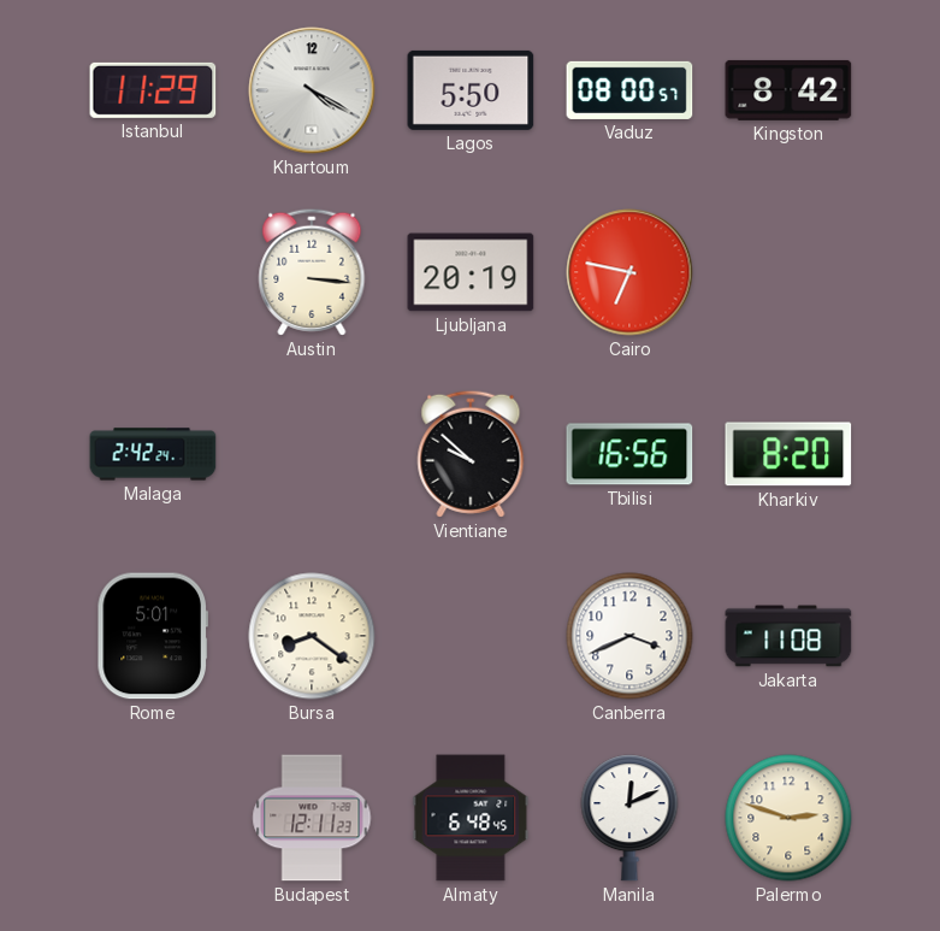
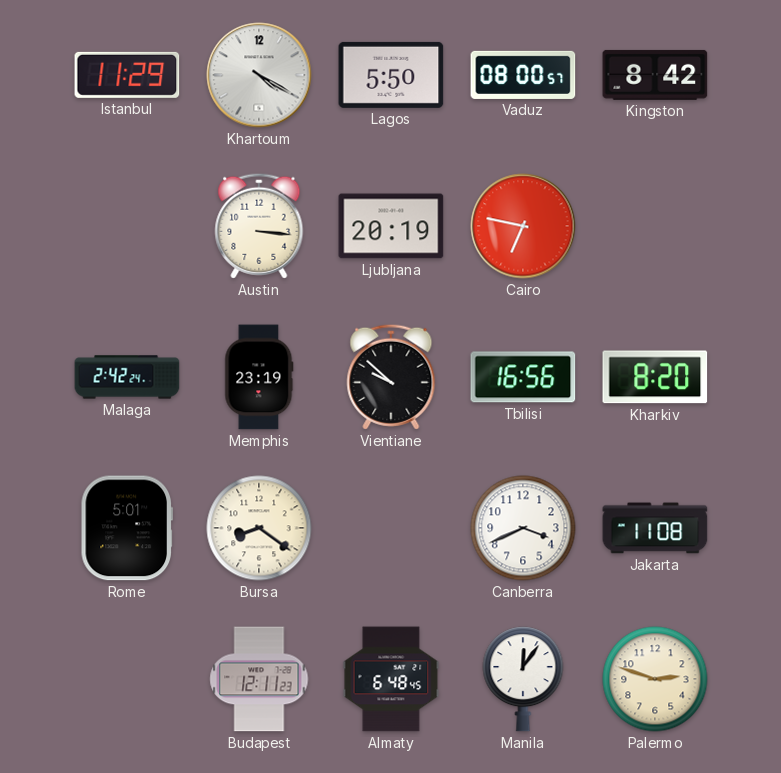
Memphis: none -> 23:19 (259, 377)
Manila: 12:11 -> 12:06 (523, 679)
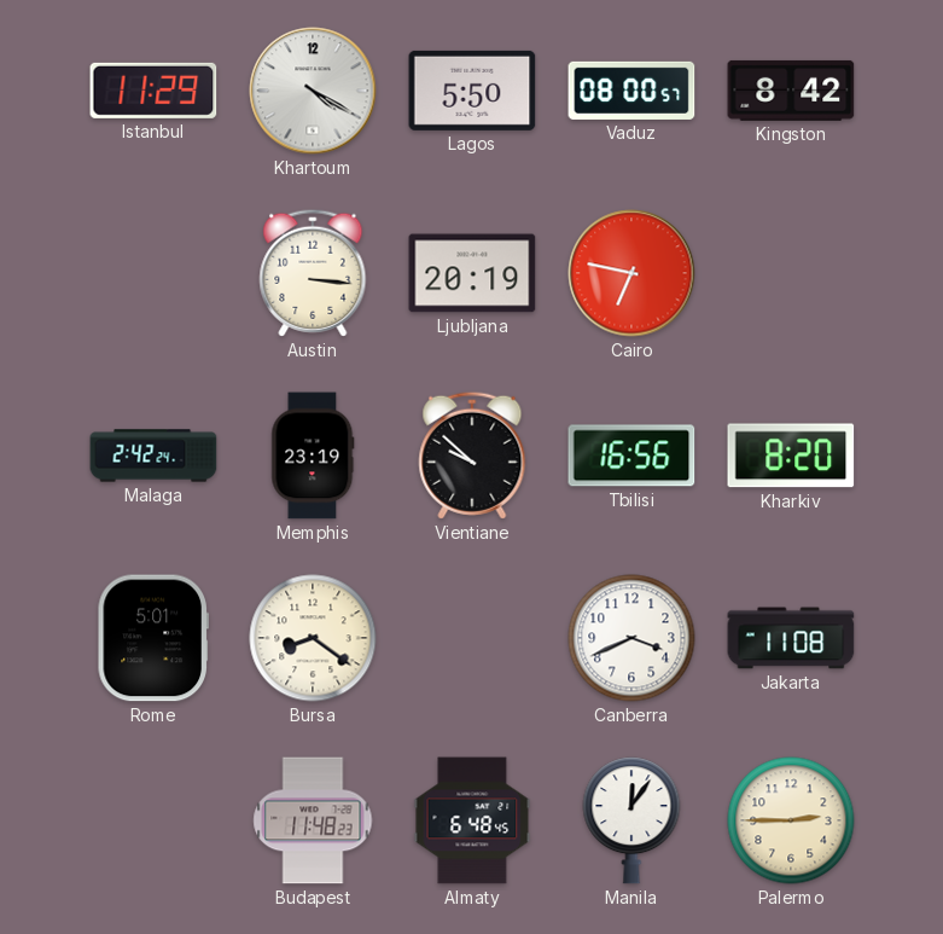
Budapest: 12:11 -> 11:48 (313, 820)
Palermo: 2:48 -> 2:45 (791, 820)
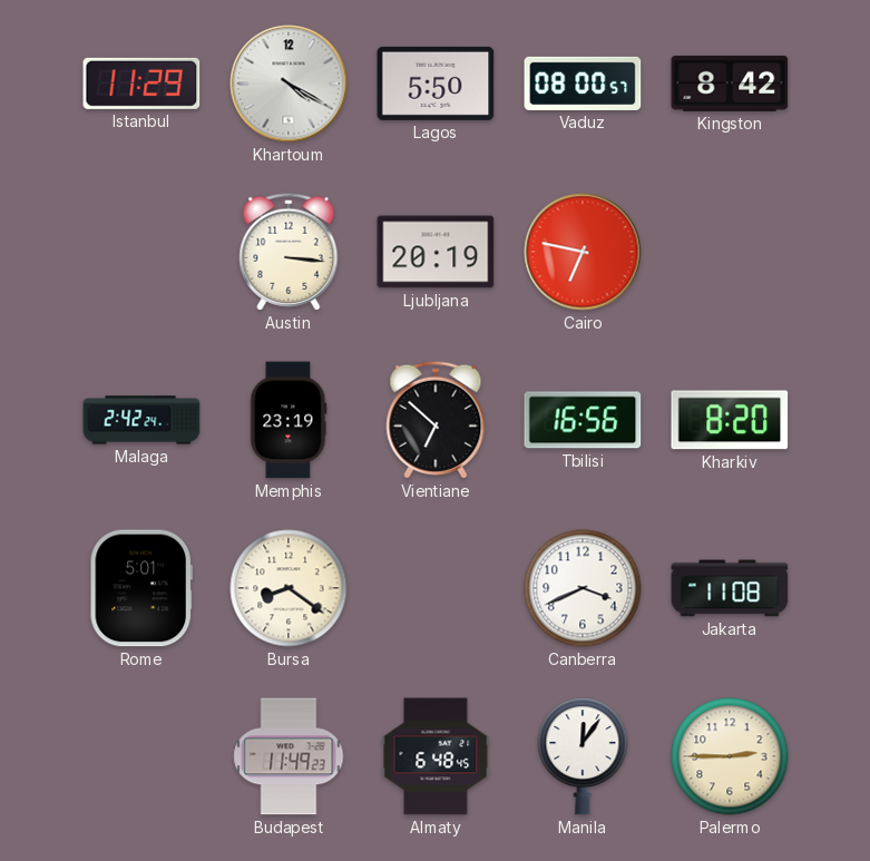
Vientiane: 9:52 -> 6:52 (436, 420)
Budapest: 11:48 -> 11:49 (289, 756)
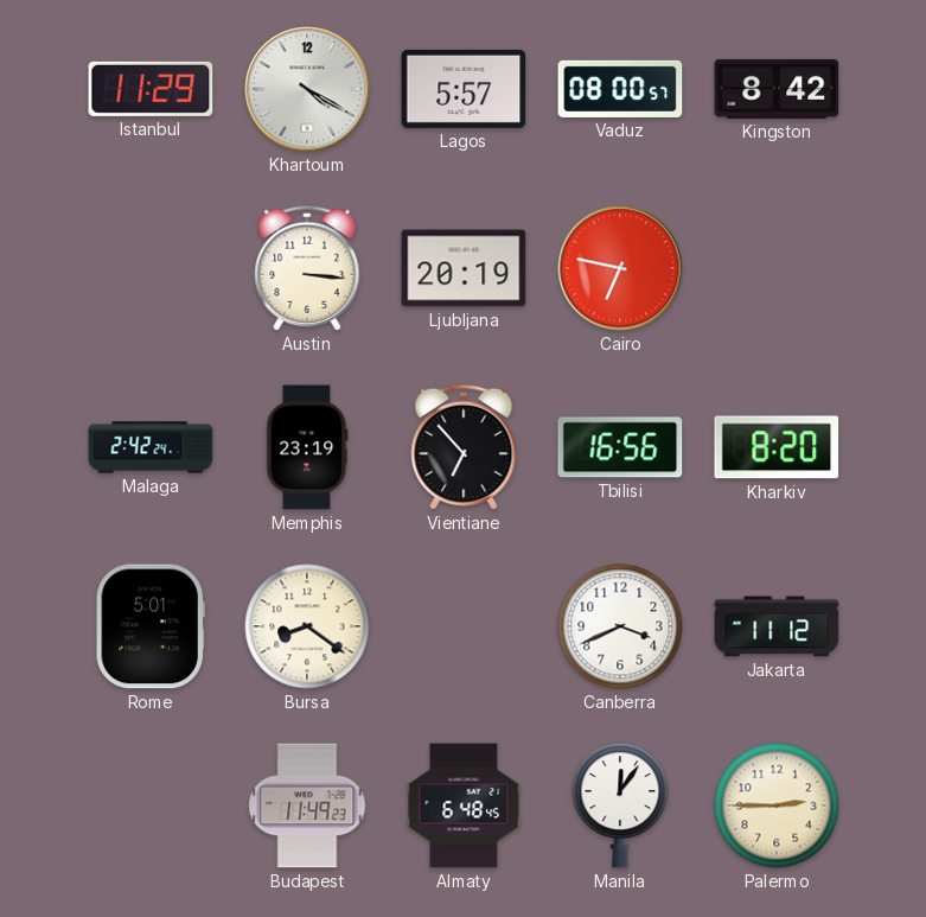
Lagos: 5:50 -> 5:57 (464, 89)
Vientiane: 6:52 -> 6:53 (464, 447)
Jakarta: 11:08 -> 11:12 (777, 626)
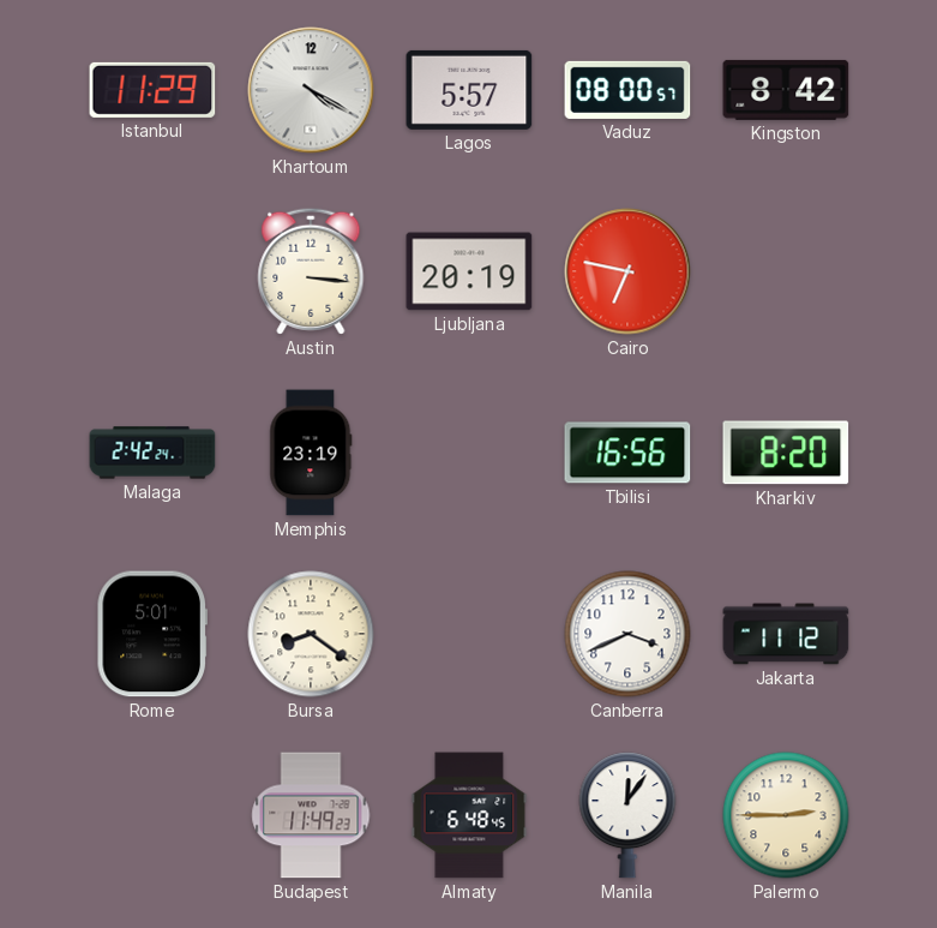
Vientiane: 6:53 -> none (464, 447)
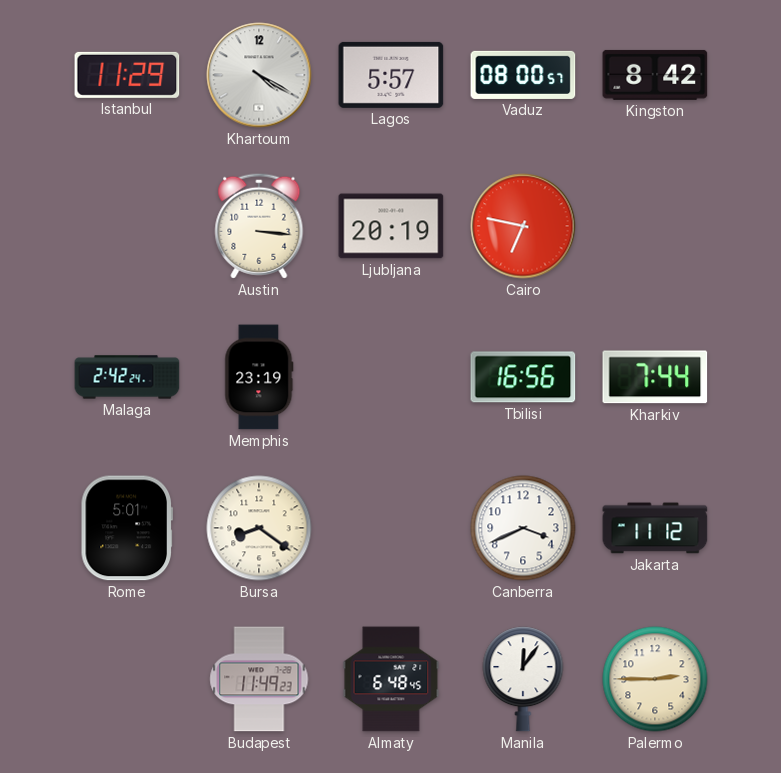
Kharkiv: 8:20 -> 7:44 (655, 377)
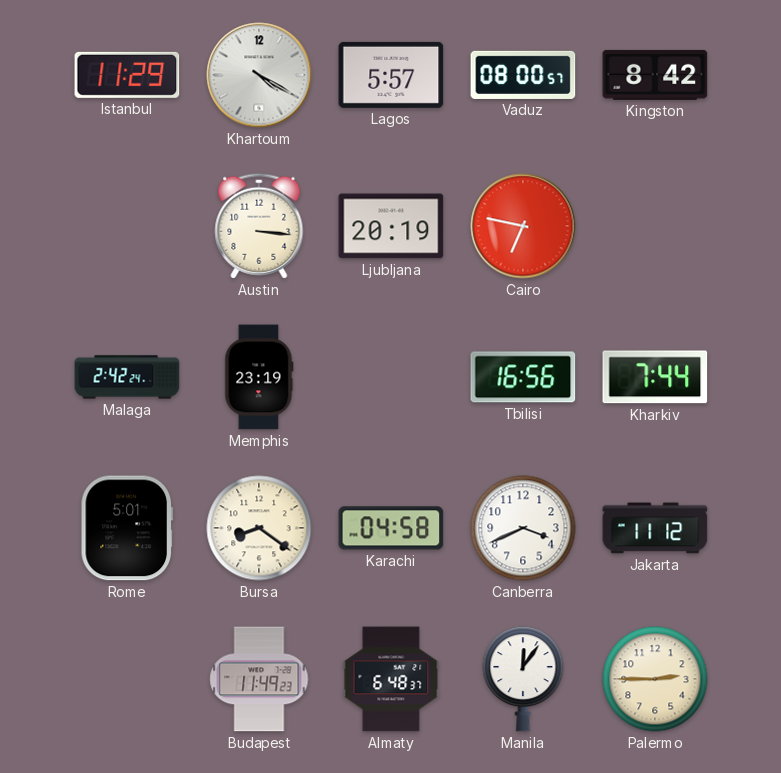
Karachi: none -> 04:58 (391, 528)
Almaty: 6:48:45 -> 6:48:37 (391, 679)
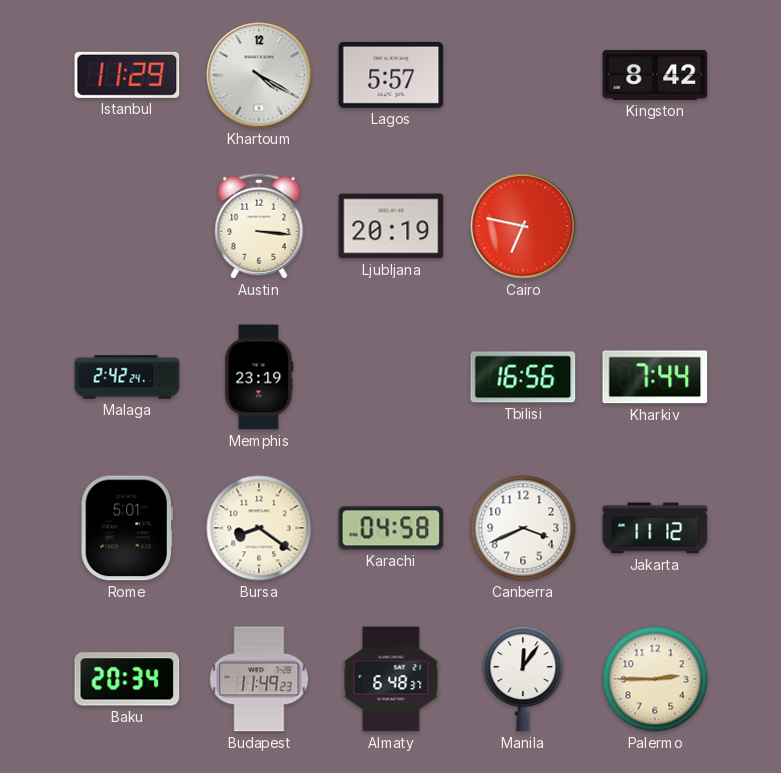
Vaduz: 08:00 -> none (523, 75)
Baku: none -> 20:34 (127, 679)
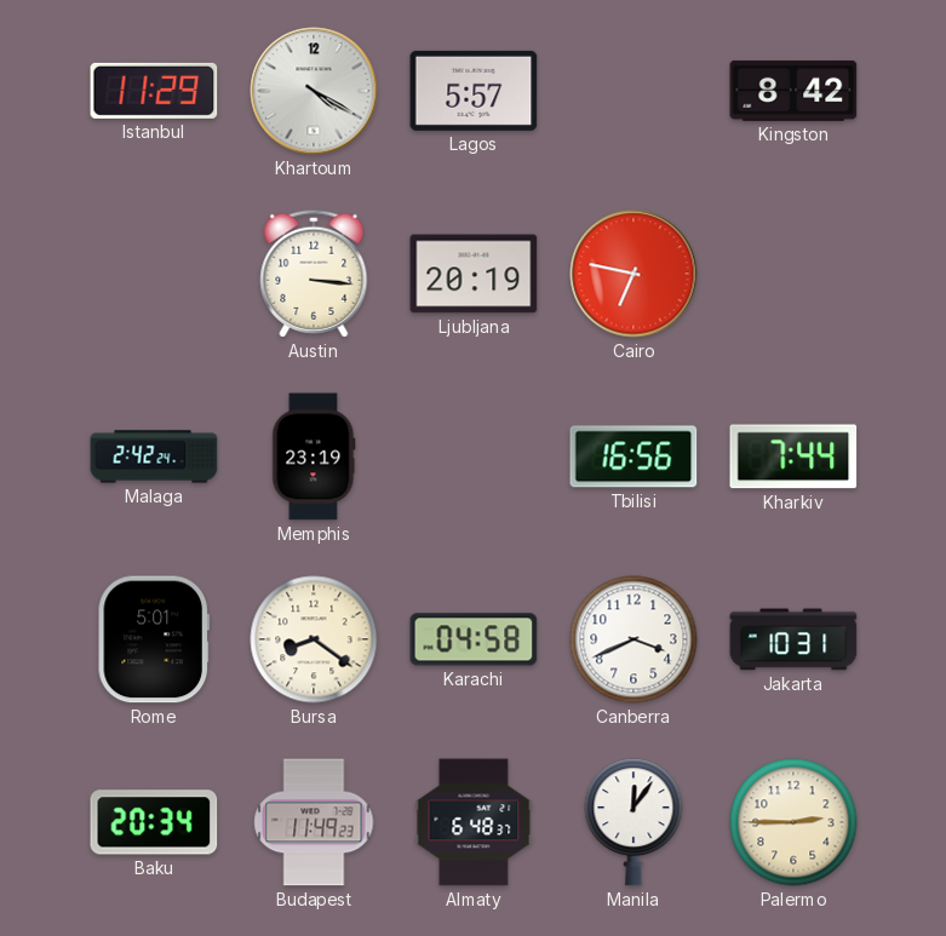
Jakarta: 11:12 -> 10:31 (793, 639)
